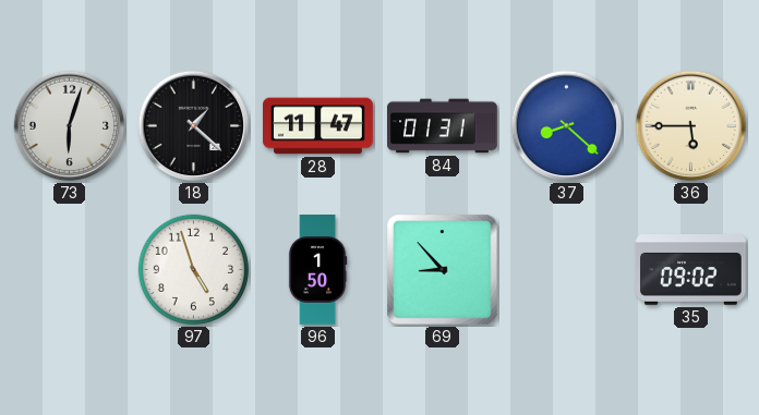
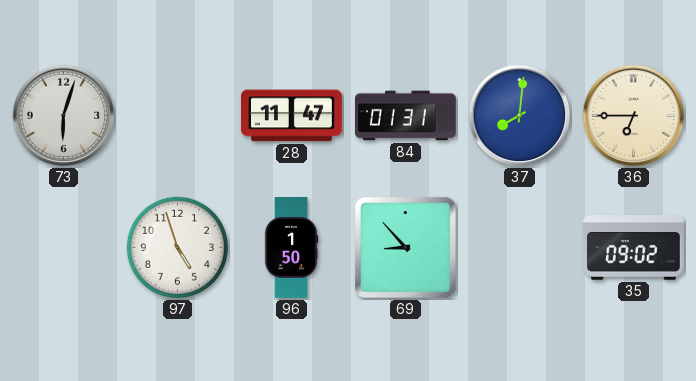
18: 1:22 -> none (194, 126)
37: 8:22 -> 8:01 (520, 116)
36: 5:45 -> 6:45 (634, 116)
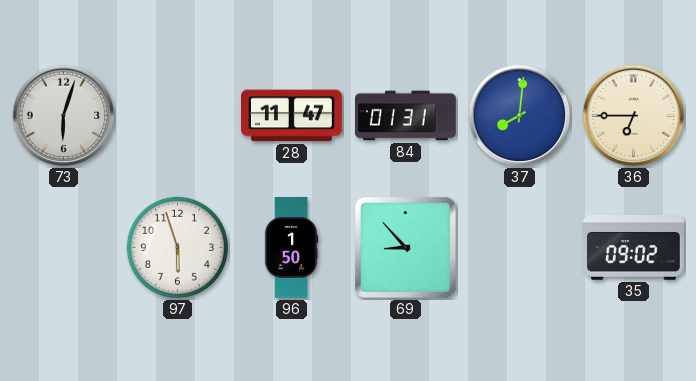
97: 4:57 -> 5:57 (177, 247)
